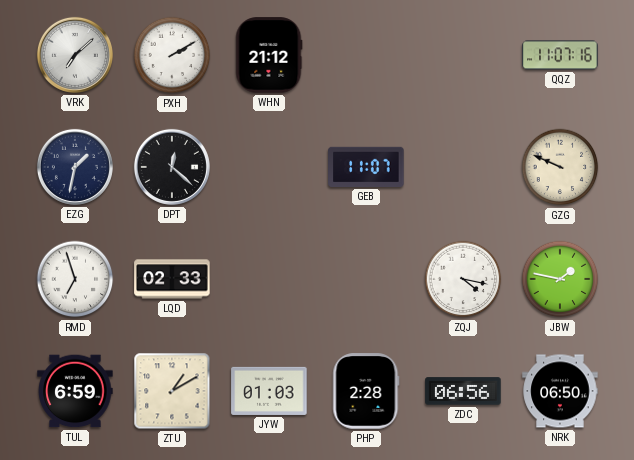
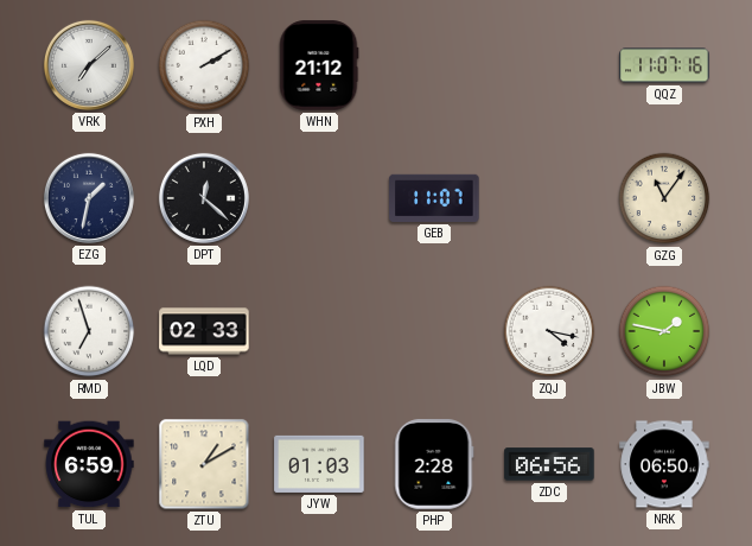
GZG: 9:49 -> 11:06 (664, 198)
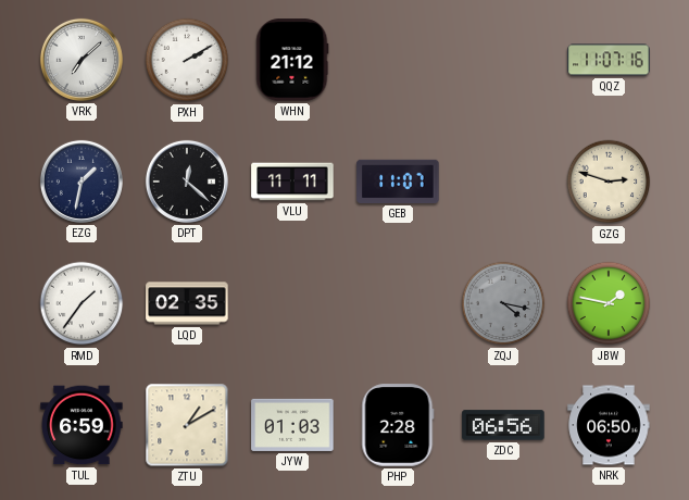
VLU: none -> 11:11 (292, 182)
GZG: 11:06 -> 2:48 (609, 182)
RMD: 6:57 -> 1:36 (82, 303)
LQD: 02:33 -> 02:35 (187, 303)
ZQJ dial: white -> grey (503, 303)
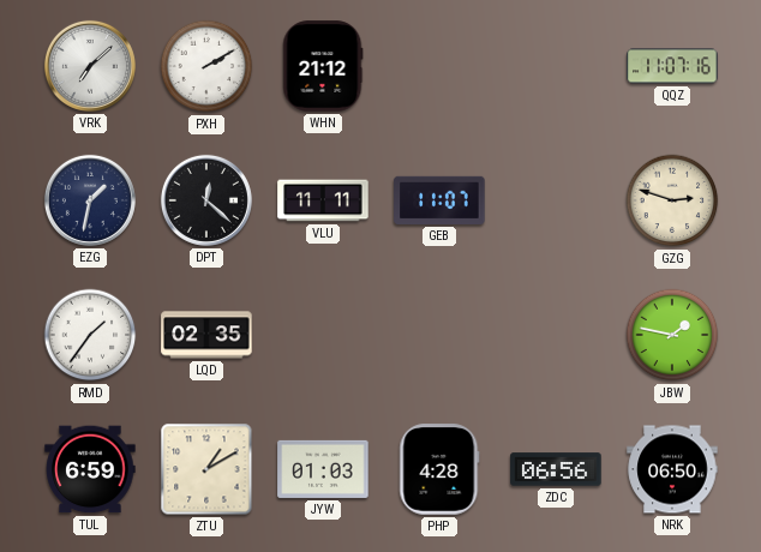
ZQJ: 4:17 -> none (503, 303)
PHP: 2:28 -> 4:28 (439, 469)
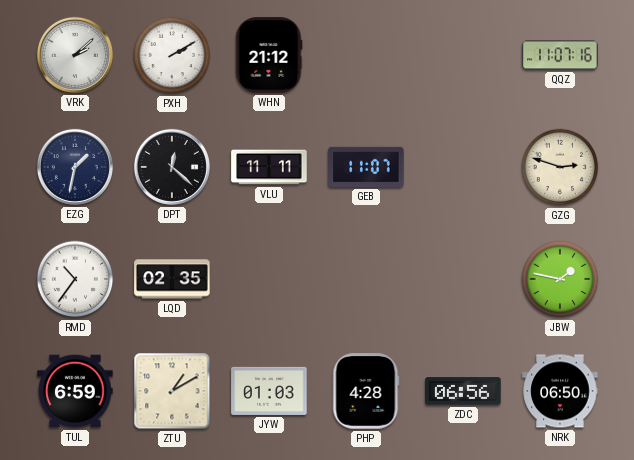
VRK: 7:08 -> 2:08 (75, 55)
RMD: 1:36 -> 10:36 (75, 279)
